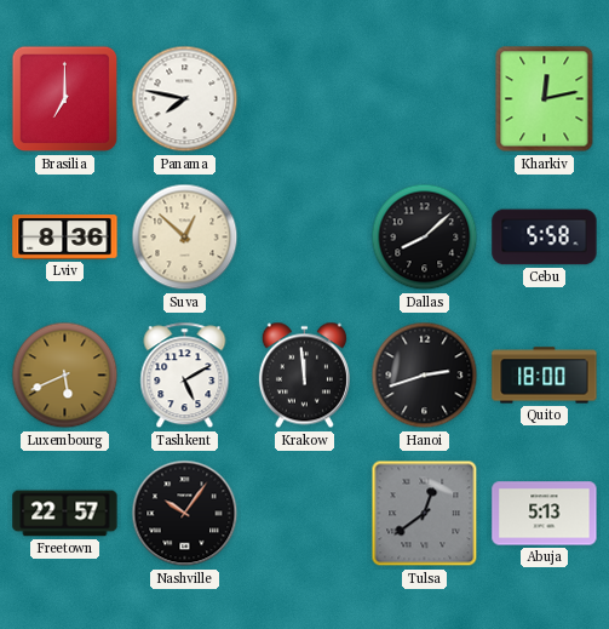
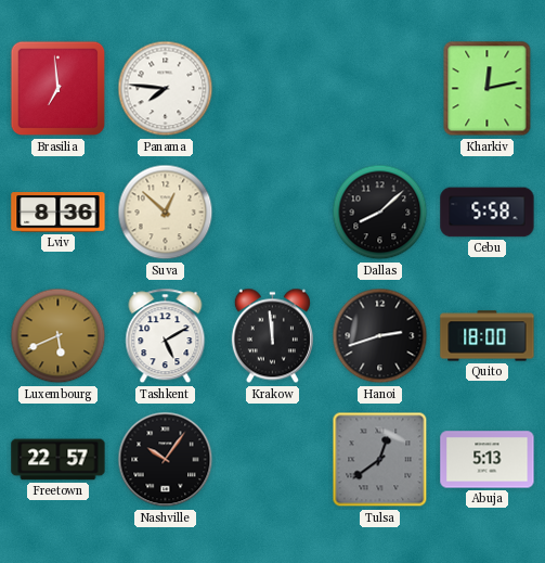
Brasilia: 7:00 -> 6:59 (59, 89)
Panama: 7:47 -> 7:46 (166, 89)
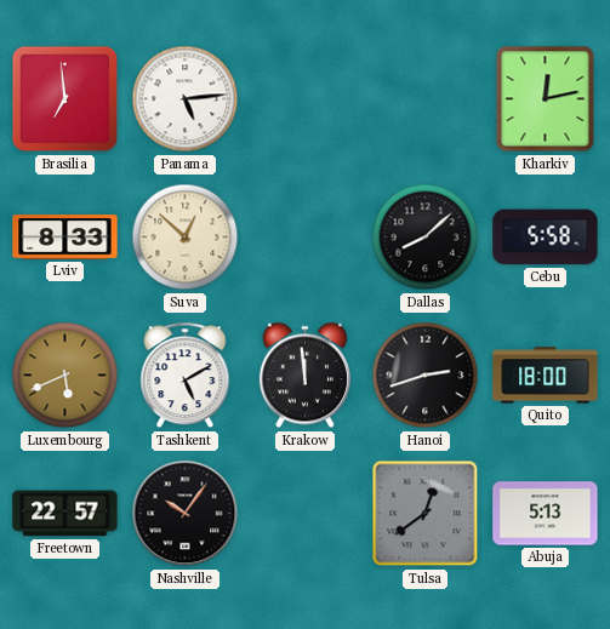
Panama: 7:46 -> 5:14 (186, 99)
Lviv: 8:36 -> 8:33 (65, 238)
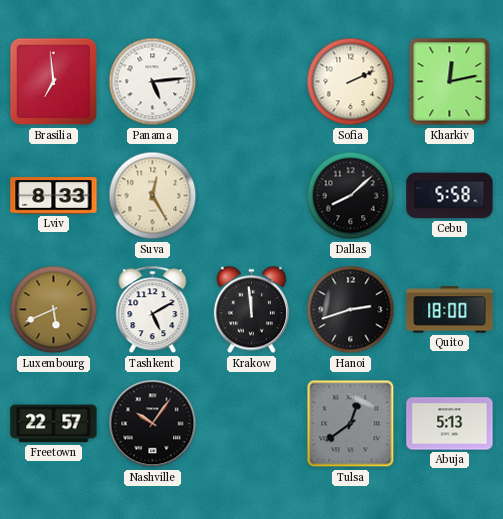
Sofia: none -> 2:11 (351, 82)
Suva: 12:52 -> 12:25 (153, 196)
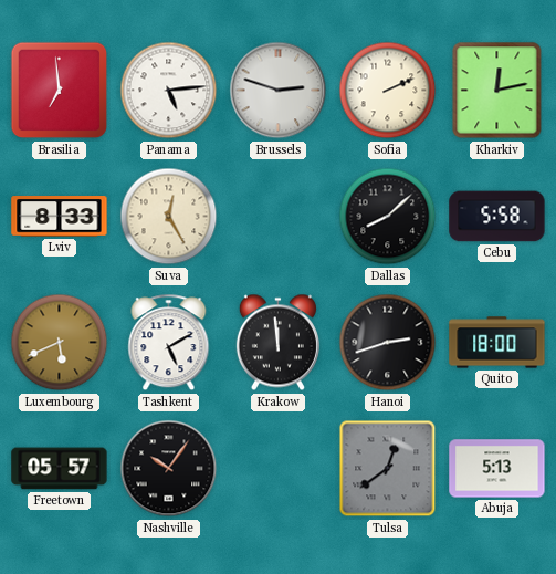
Brussels: none -> 2:48 (279, 91)
Freetown: 22:57 -> 05:57 (60, 469)
